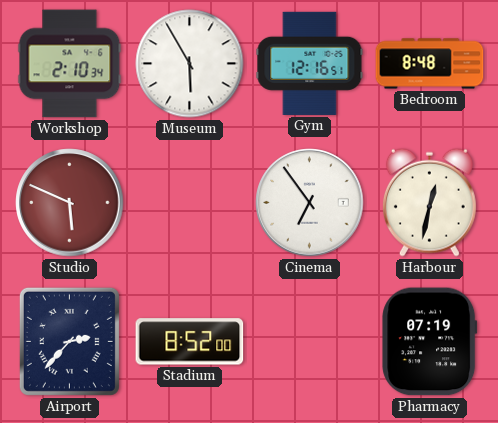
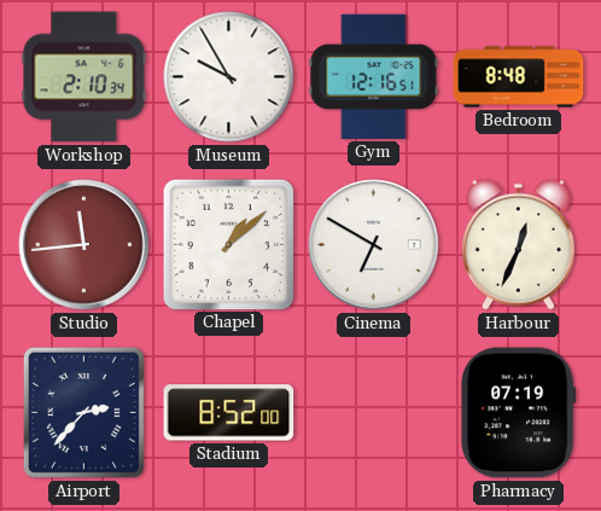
Museum: 5:55 -> 9:55 (229, 77)
Studio: 5:49 -> 11:44 (84, 245)
Chapel: none -> 1:08 (228, 244)
Cinema: 6:54 -> 6:50 (374, 245)
Harbour: 12:32 -> 12:34 (518, 244)
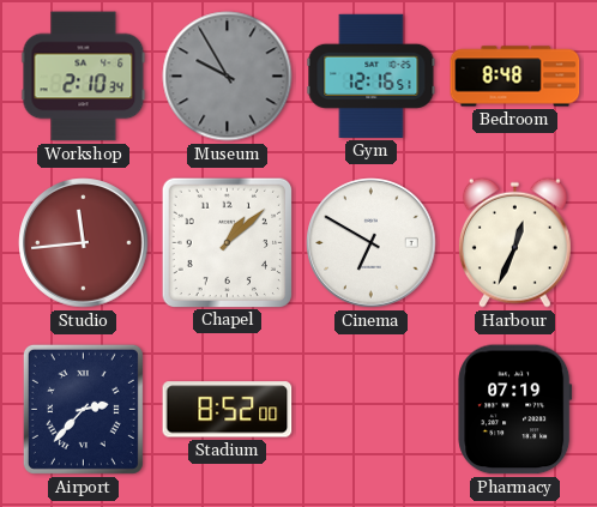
Museum dial: white -> grey (228, 77)
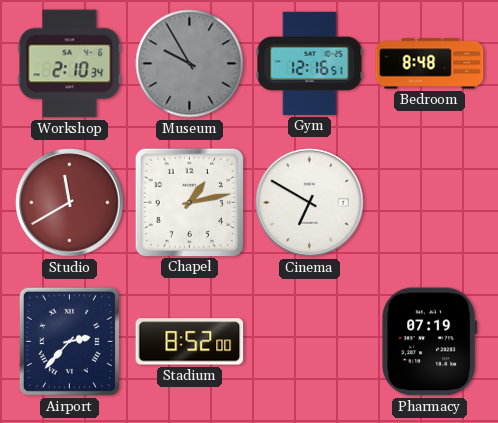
Studio: 11:44 -> 11:40 (70, 203)
Chapel: 1:08 -> 1:13 (189, 202)
Harbour: 12:34 -> none (514, 242)
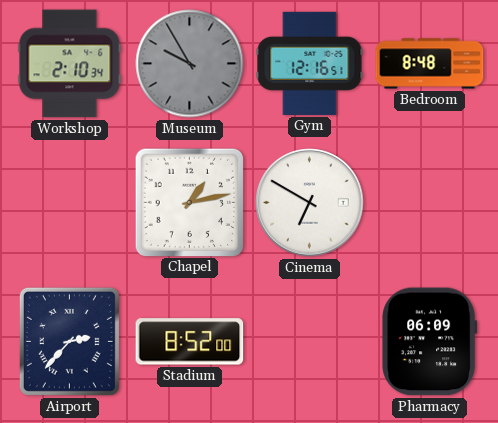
Studio: 11:40 -> none (70, 203)
Pharmacy: 07:19 -> 06:09 (430, 342)
